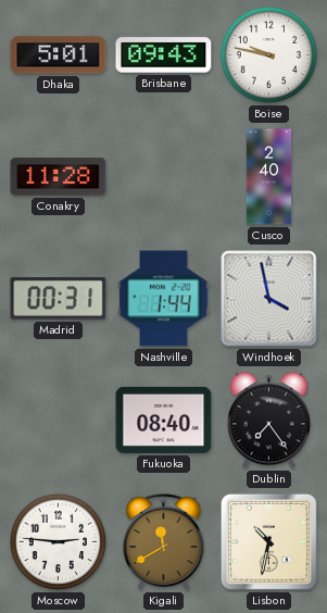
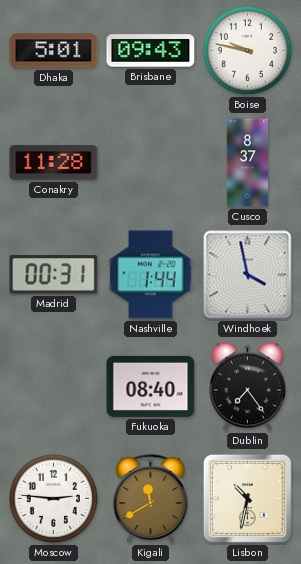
Cusco: 2:40 -> 8:37 (248, 163)
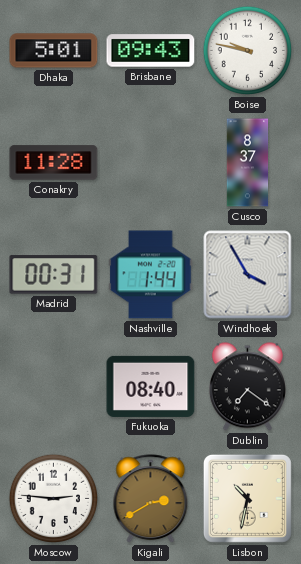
Windhoek: 3:58 -> 3:55 (248, 275)
Dublin: 7:24 -> 7:21 (247, 387)
Kigali: 11:40 -> 2:40 (151, 499)
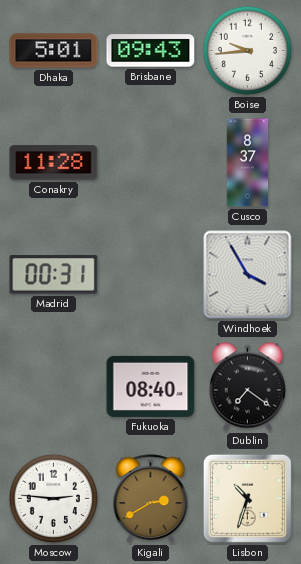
Boise: 9:47 -> 9:44 (248, 51)
Nashville: 1:44 -> none (151, 275)
Lisbon: 10:32 -> 10:33 (247, 498)
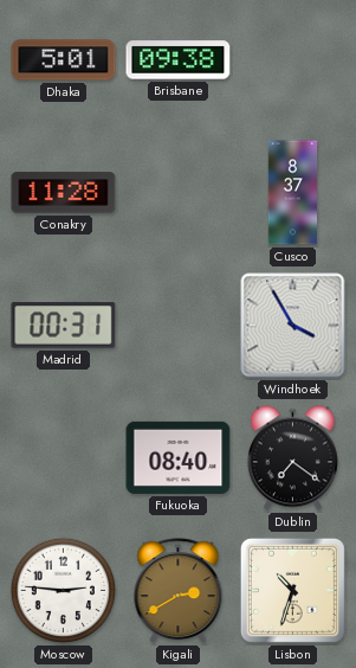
Brisbane: 09:43 -> 09:38 (179, 60)
Boise: 9:44 -> none (248, 51)
